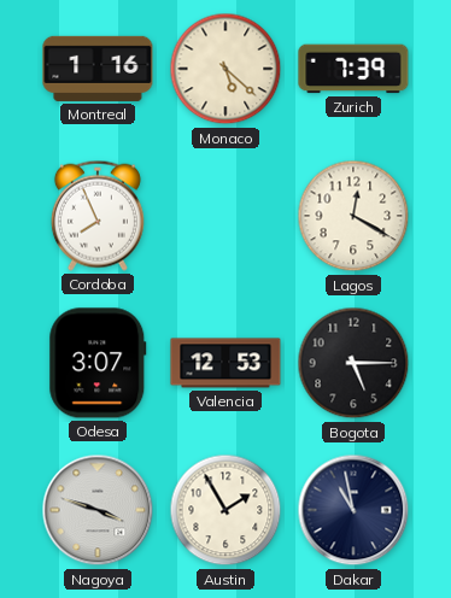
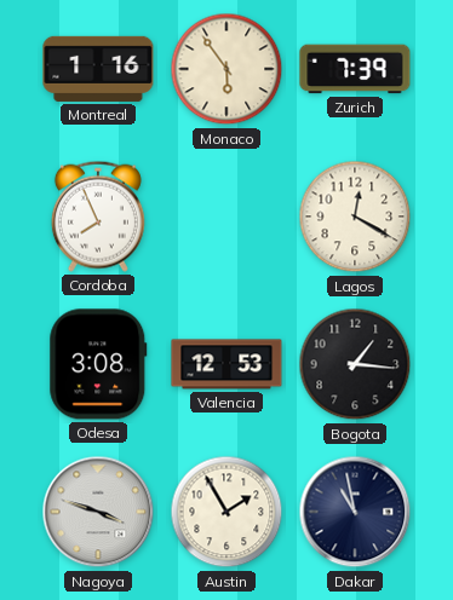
Monaco: 5:22 -> 5:54 (226, 69)
Odesa: 3:07 -> 3:08 (98, 364)
Bogota: 5:15 -> 1:16 (355, 364)
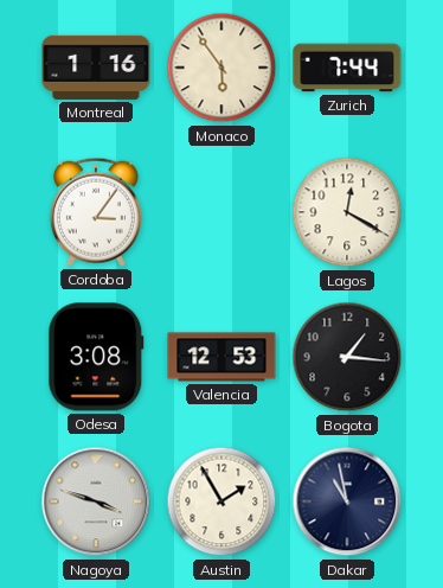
Zurich: 7:39 -> 7:44 (347, 68)
Cordoba: 7:56 -> 3:06 (96, 212)
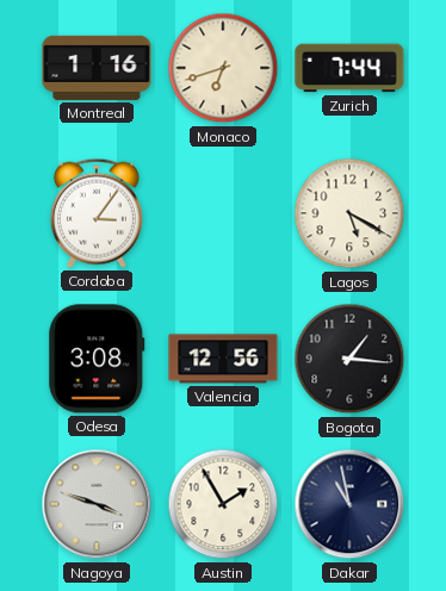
Monaco: 5:54 -> 6:42 (223, 68)
Lagos: 12:20 -> 5:20 (349, 213)
Valencia: 12:53 -> 12:56 (223, 359)
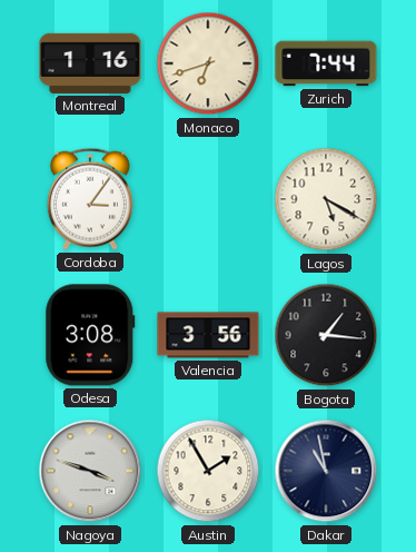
Valencia: 12:56 -> 3:56 (208, 335)
